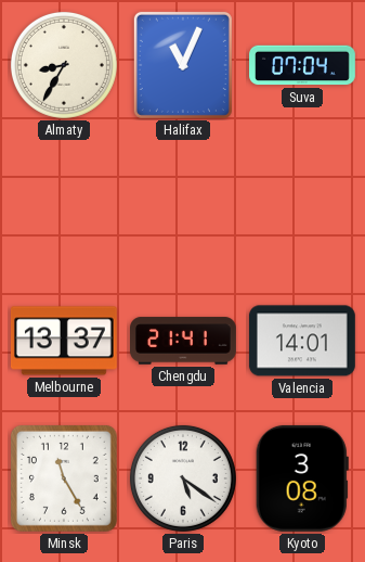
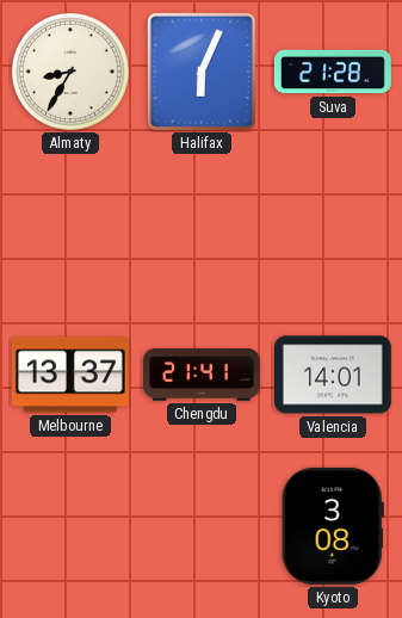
Halifax: 11:04 -> 6:04 (202, 72)
Suva: 07:04 -> 21:28 (334, 72)
Minsk: 11:25 -> none (64, 478)
Paris: 5:21 -> none (183, 478)
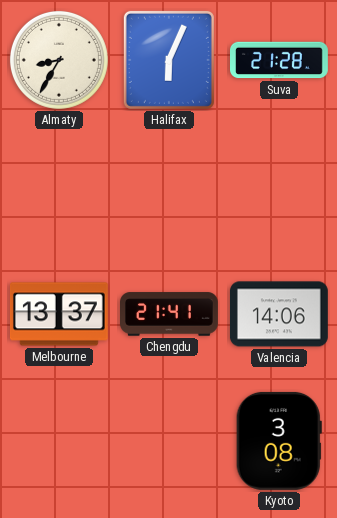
Valencia: 14:01 -> 14:06 (279, 314)
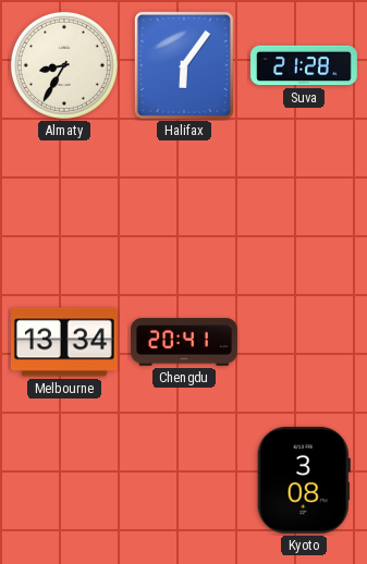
Halifax: 6:04 -> 6:06 (184, 65)
Melbourne: 13:37 -> 13:34 (64, 342)
Chengdu: 21:41 -> 20:41 (185, 342)
Valencia: 14:06 -> none (279, 314)
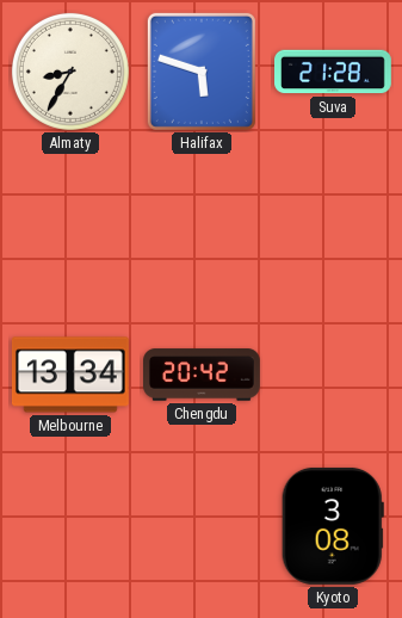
Halifax: 6:06 -> 5:48 (202, 72)
Chengdu: 20:41 -> 20:42 (203, 375)
